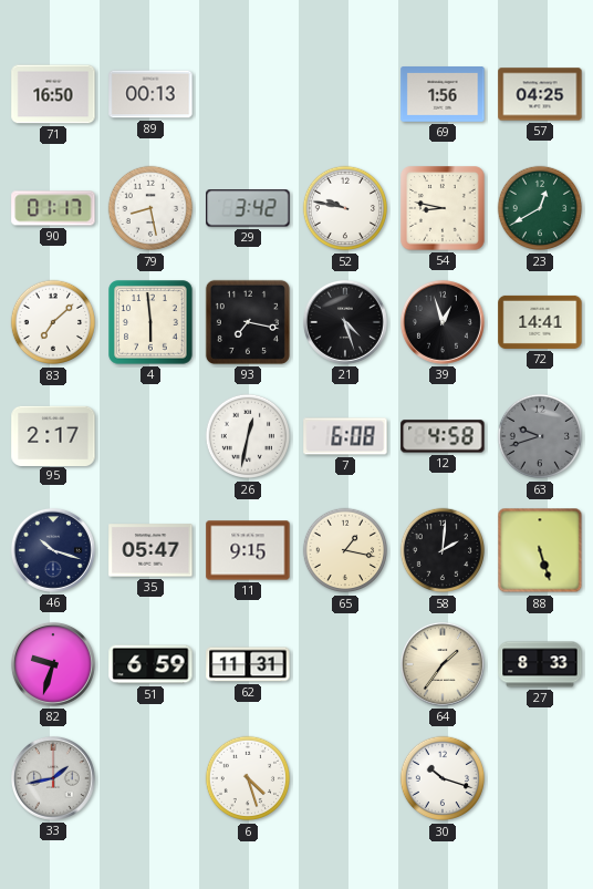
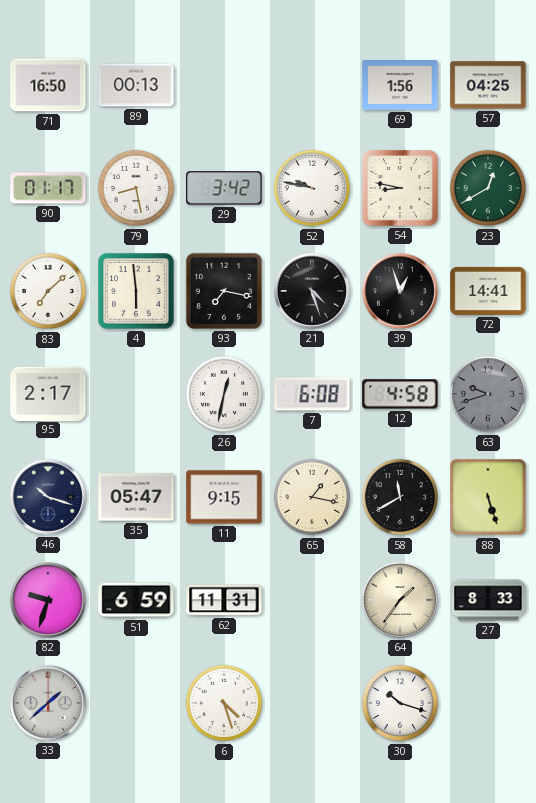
58: 2:01 -> 11:40 (400, 497)
33: 1:43 -> 1:38 (48, 703)
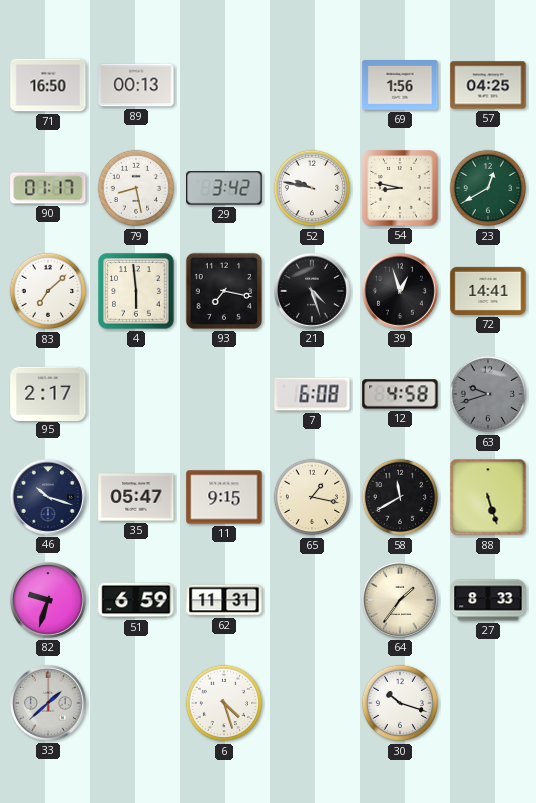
26: 12:32 -> none (224, 394)
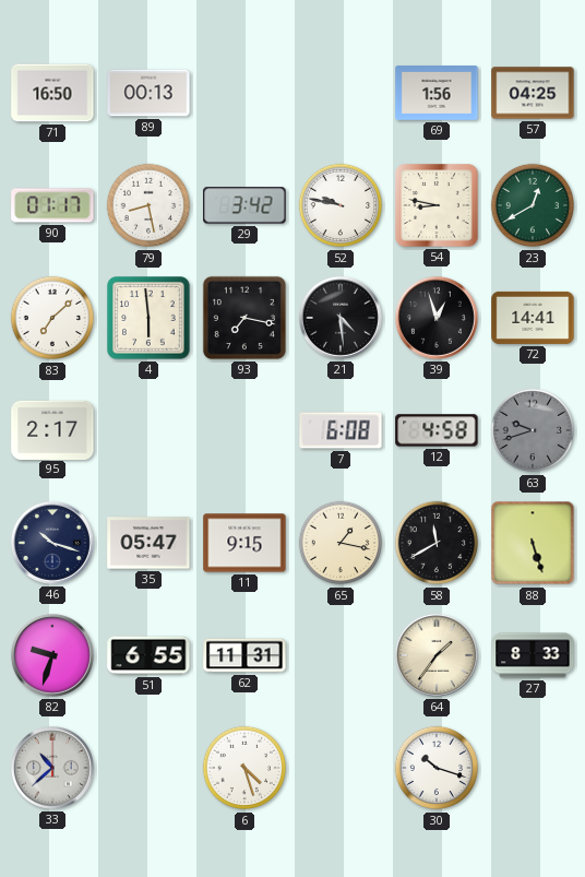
21: 4:27 -> 4:29 (341, 318)
51: 6:59 -> 6:55 (148, 655)
33: 1:38 -> 10:38 (52, 768)
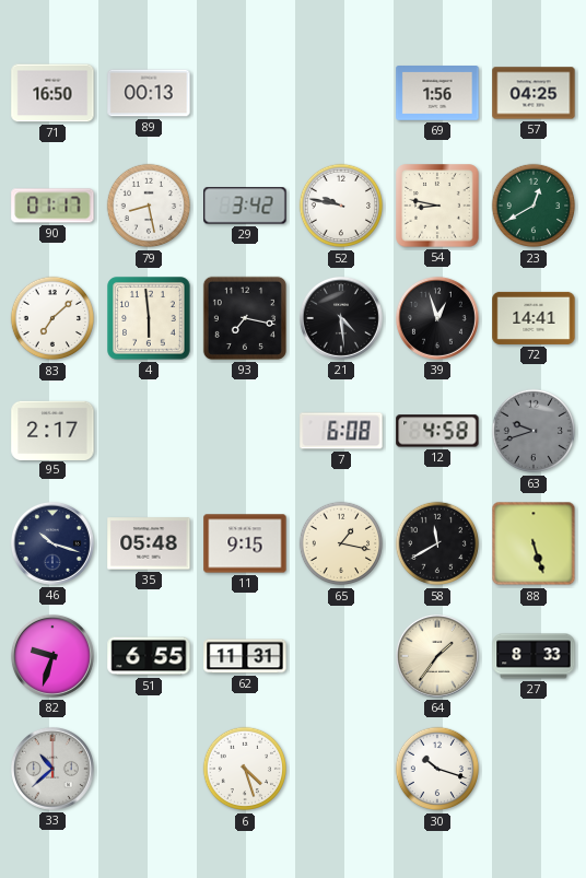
35: 05:47 -> 05:48 (149, 543)
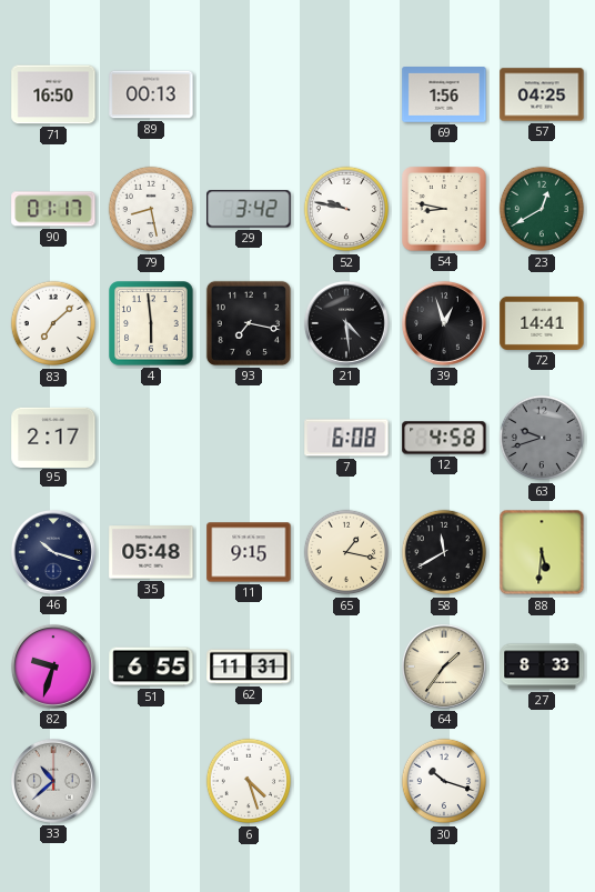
88: 5:27 -> 5:31 (542, 552)
